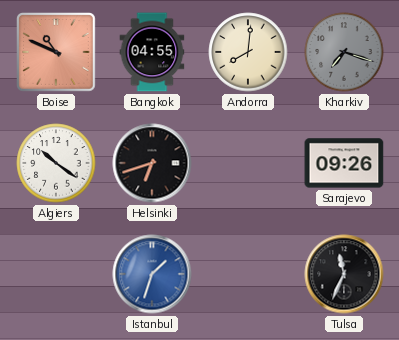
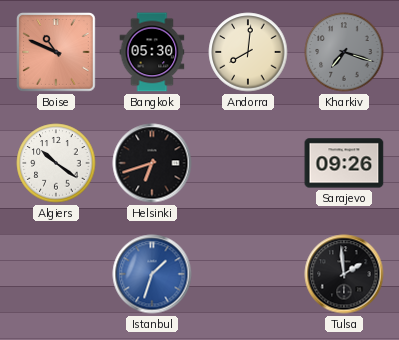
Bangkok: 04:55 -> 05:30 (152, 52)
Tulsa: 11:34 -> 1:59 (344, 274)
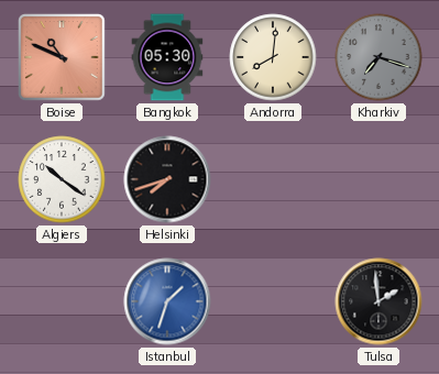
Helsinki: 6:42 -> 7:42 (167, 179)
Sarajevo: 09:26 -> none (344, 163)
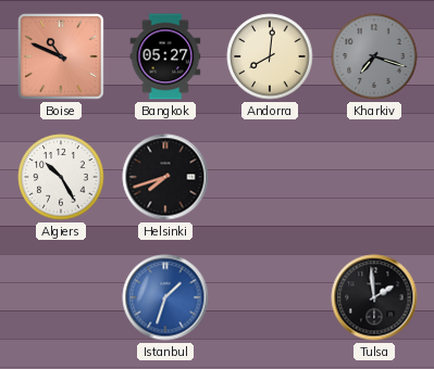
Bangkok: 05:30 -> 05:27 (165, 56)
Algiers: 10:21 -> 10:25 (61, 177)
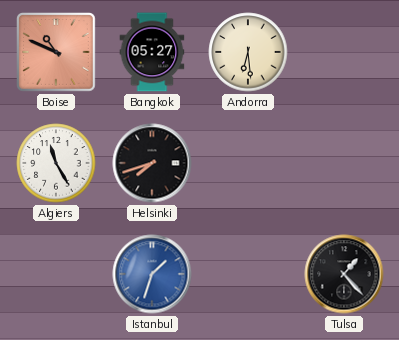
Andorra: 8:01 -> 6:29 (248, 52)
Kharkiv: 7:18 -> none (374, 56)
Algiers: 10:25 -> 11:25 (56, 163)
Tulsa: 1:59 -> 1:23 (344, 274)
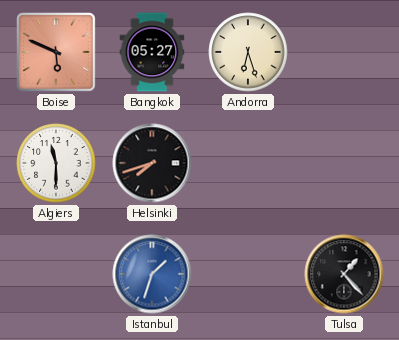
Boise: 10:49 -> 5:49 (57, 53)
Andorra: 6:29 -> 6:27 (248, 52)
Algiers: 11:25 -> 11:30 (56, 163)
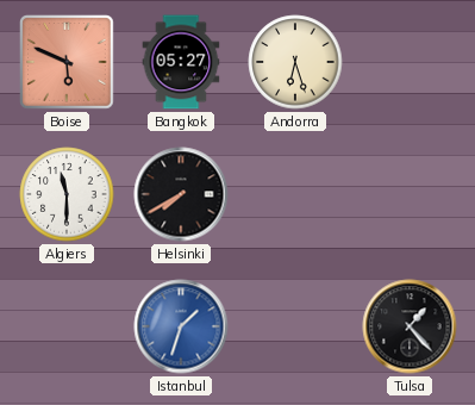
Helsinki: 7:42 -> 7:40 (181, 194)
